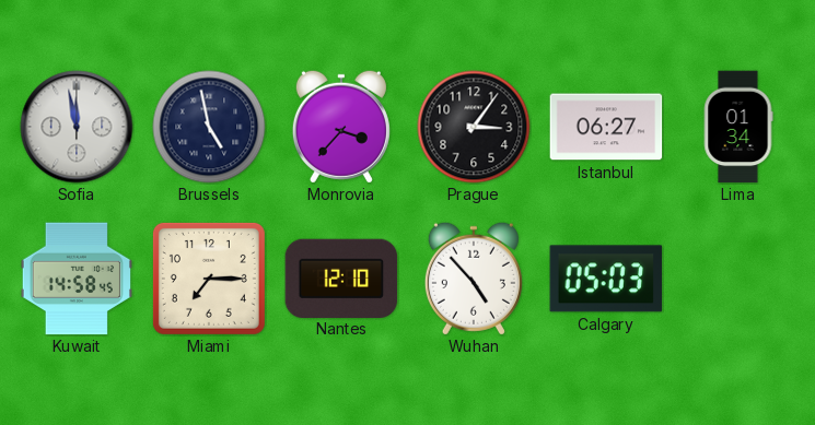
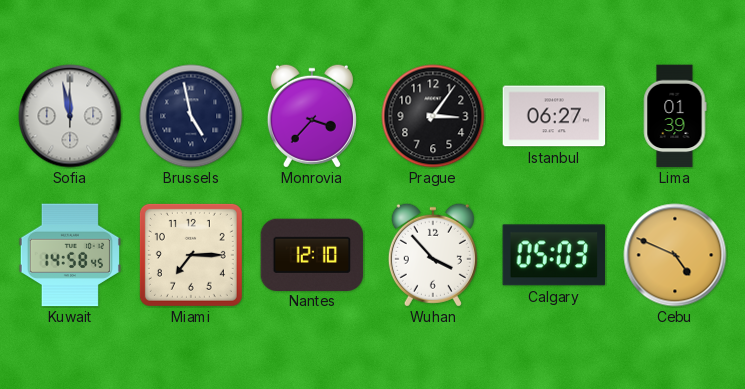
Lima: 01:34 -> 01:39 (675, 116)
Wuhan: 4:53 -> 3:53 (433, 255)
Cebu: none -> 4:49 (675, 255)
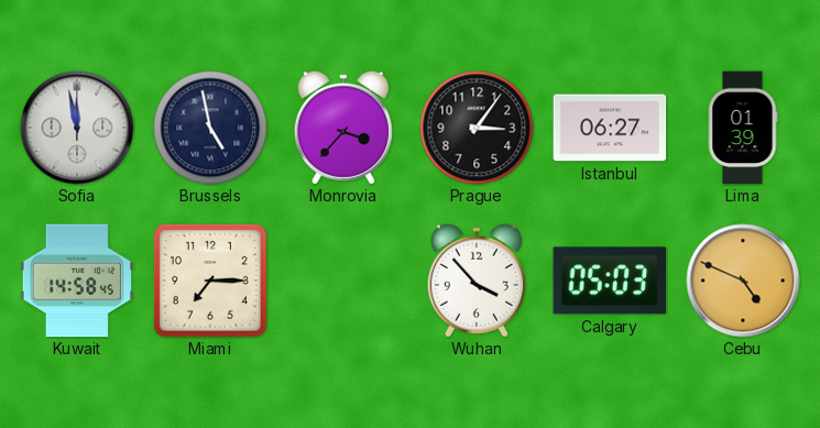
Nantes: 12:10 -> none (312, 254)
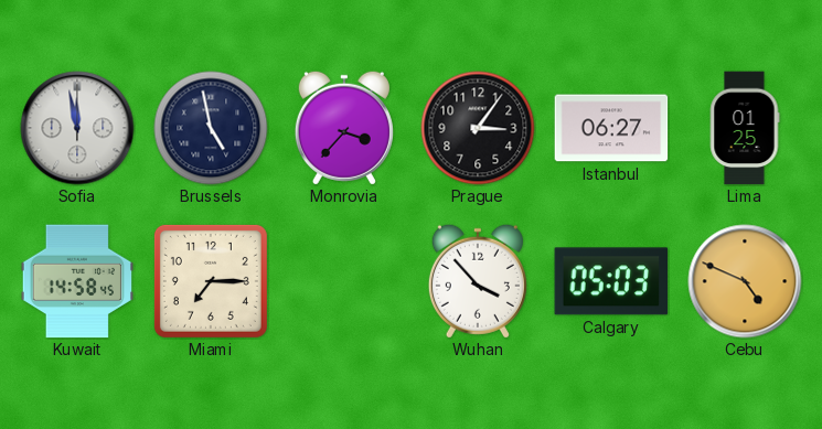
Lima: 01:39 -> 01:25 (745, 128)
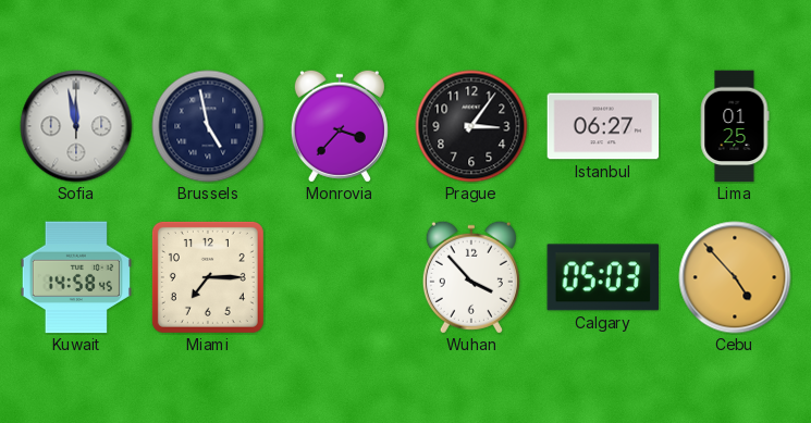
Cebu: 4:49 -> 4:53 (735, 277)
